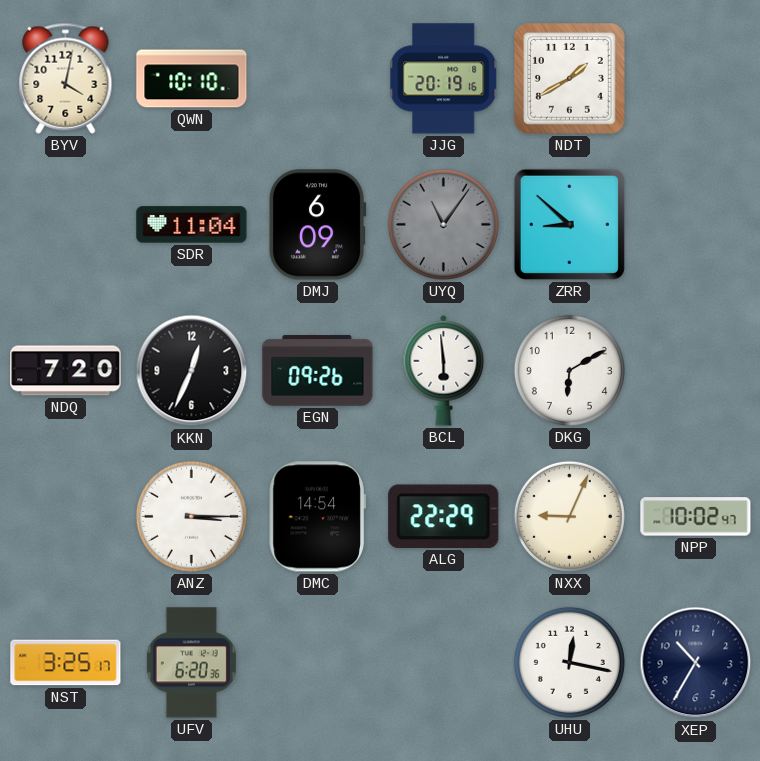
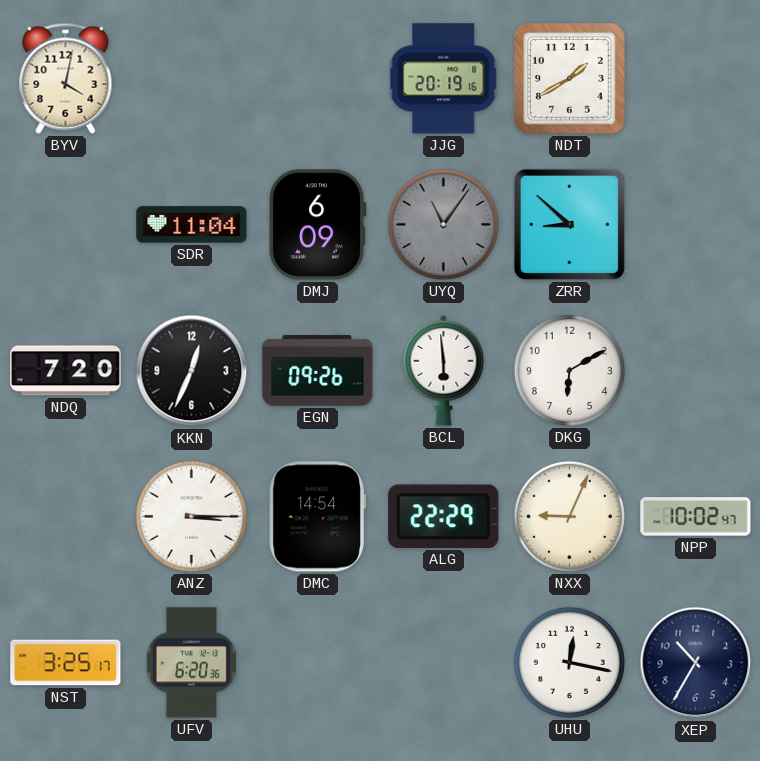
QWN: 10:10 -> none (192, 79)
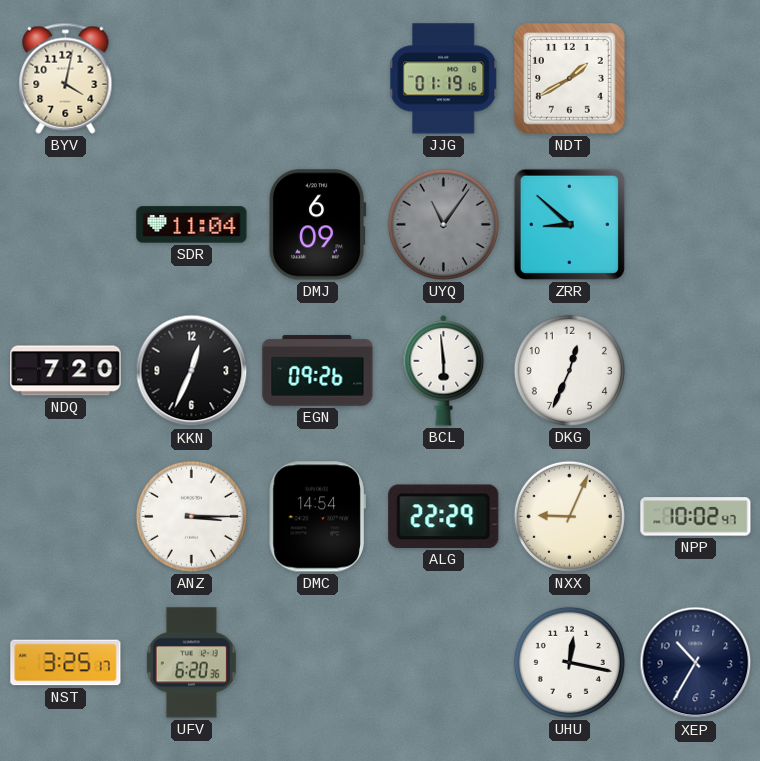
JJG: 20:19 -> 01:19 (444, 79)
DKG: 6:10 -> 12:34 (569, 370)
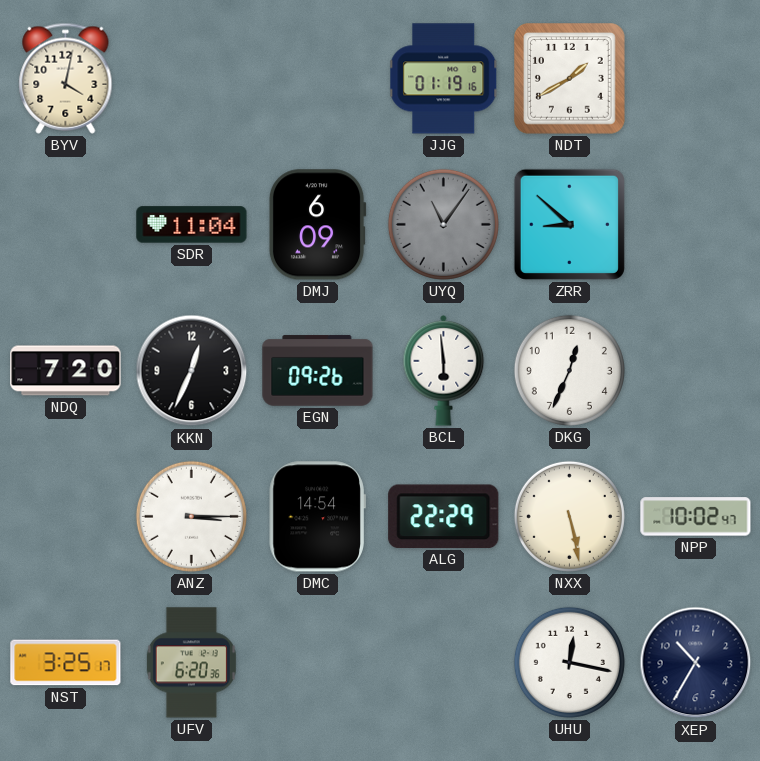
NXX: 9:04 -> 5:28 (569, 516)
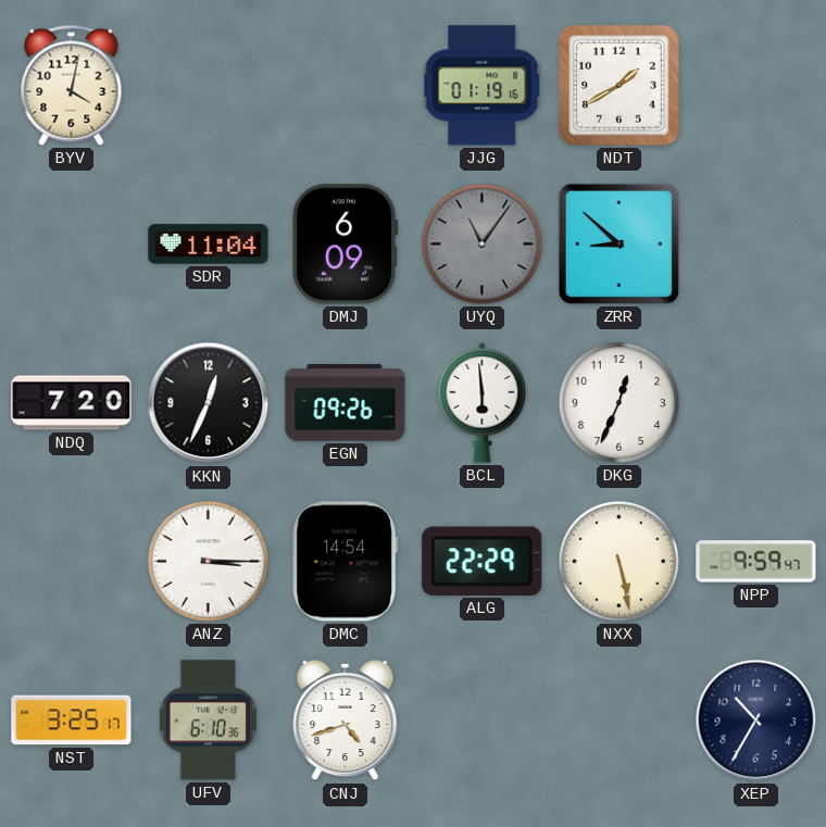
NPP: 10:02 -> 9:59 (756, 562)
UFV: 6:20 -> 6:10 (208, 721)
CNJ: none -> 4:42 (346, 721)
UHU: 12:17 -> none (569, 662)
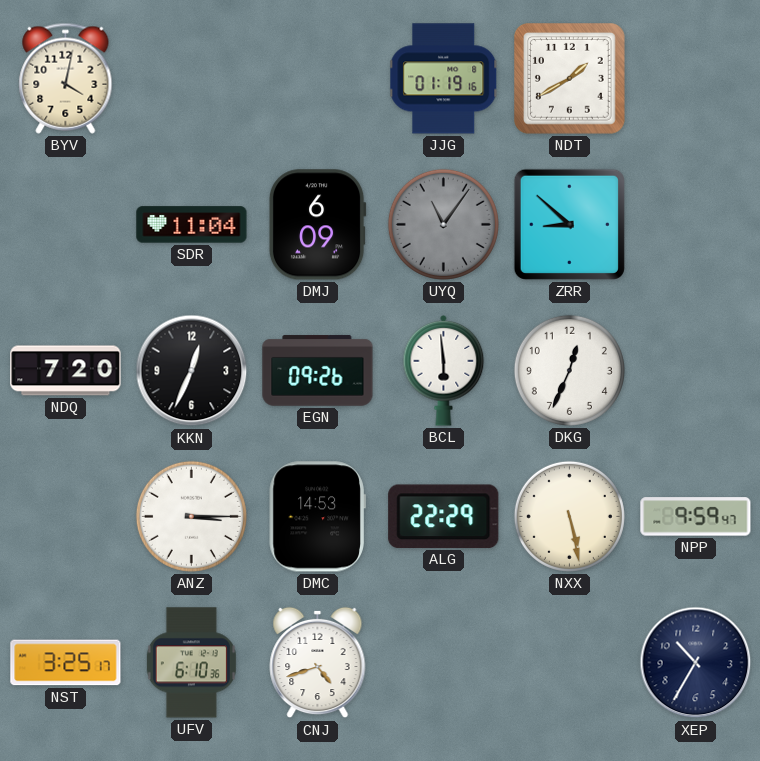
DMC: 14:54 -> 14:53 (317, 517)
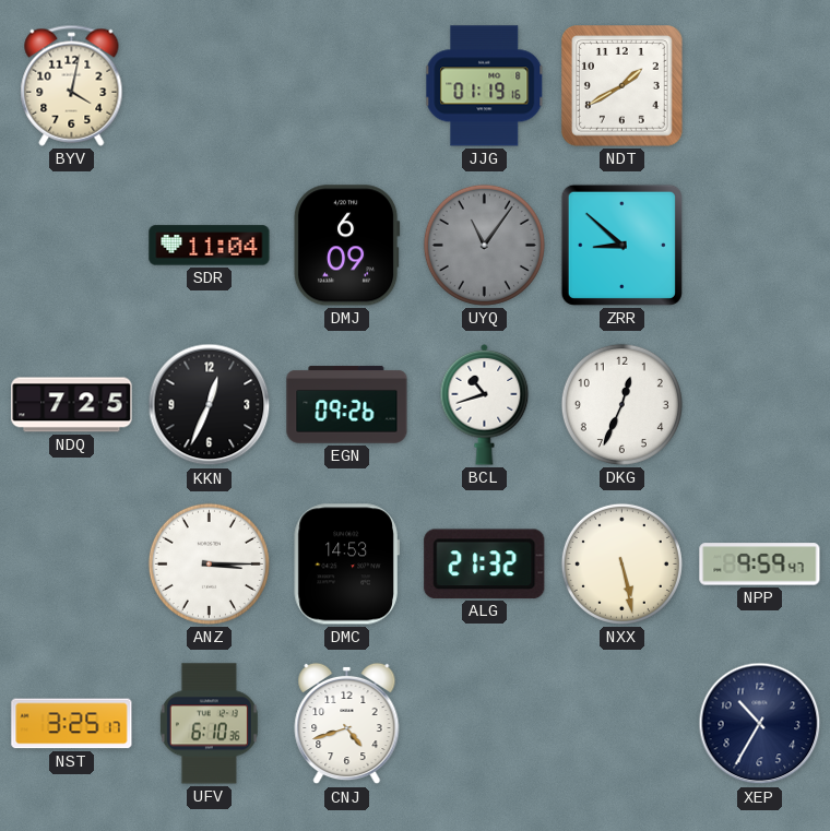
NDQ: 7:20 -> 7:25 (72, 405)
BCL: 5:59 -> 10:42 (485, 405)
ALG: 22:29 -> 21:32 (485, 563)
